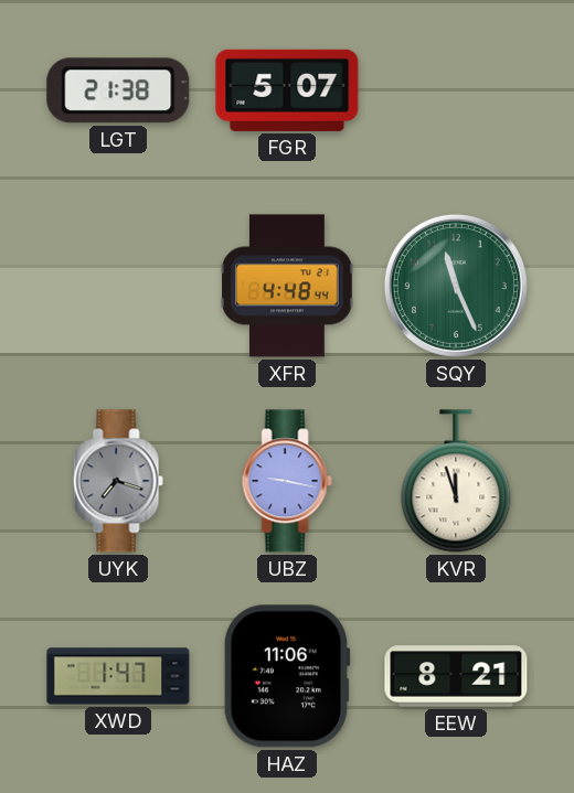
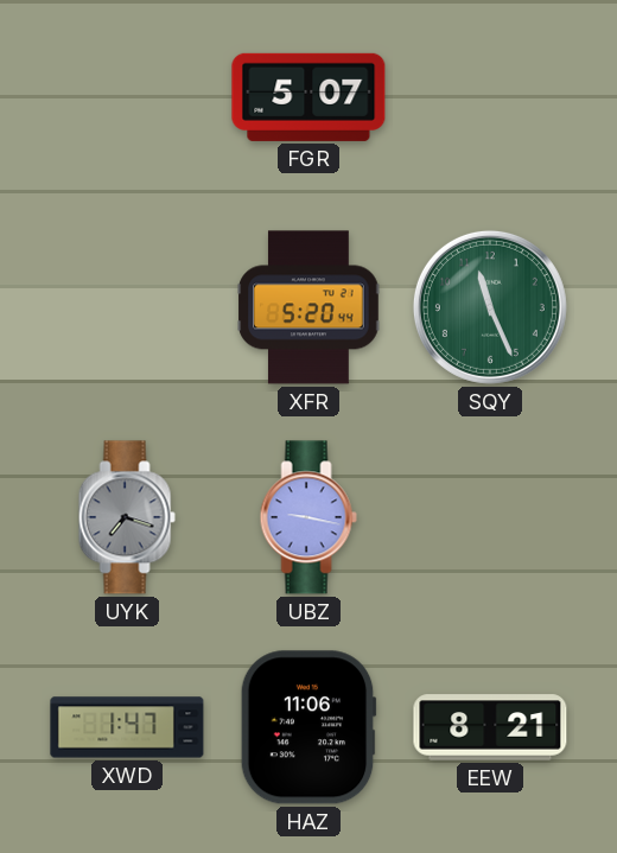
LGT: 21:38 -> none (118, 90)
XFR: 4:48 -> 5:20 (308, 307)
KVR: 11:57 -> none (456, 481)
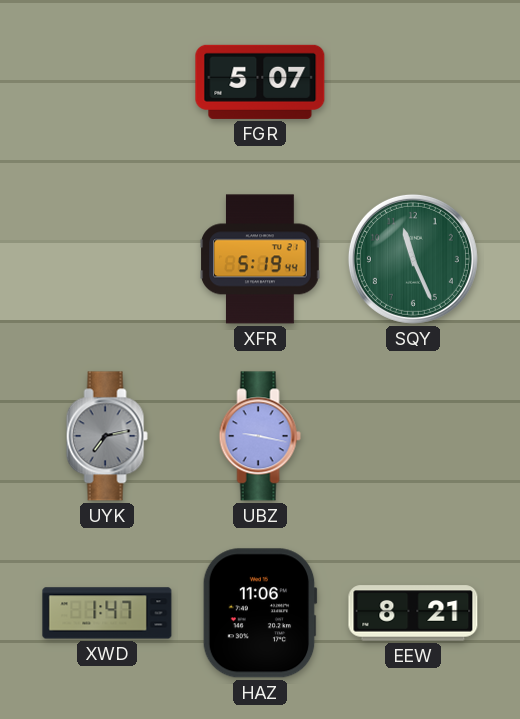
XFR: 5:20 -> 5:19 (260, 259)
UYK: 7:18 -> 7:13 (107, 436)
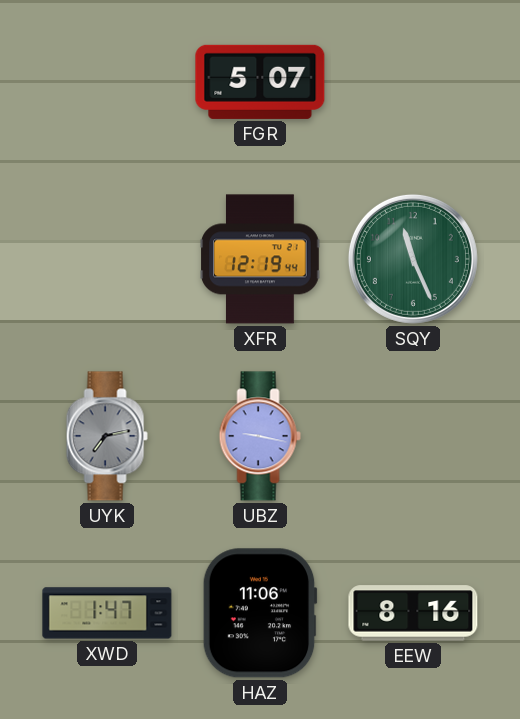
XFR: 5:19 -> 12:19 (260, 259)
EEW: 8:21 -> 8:16 (413, 613)
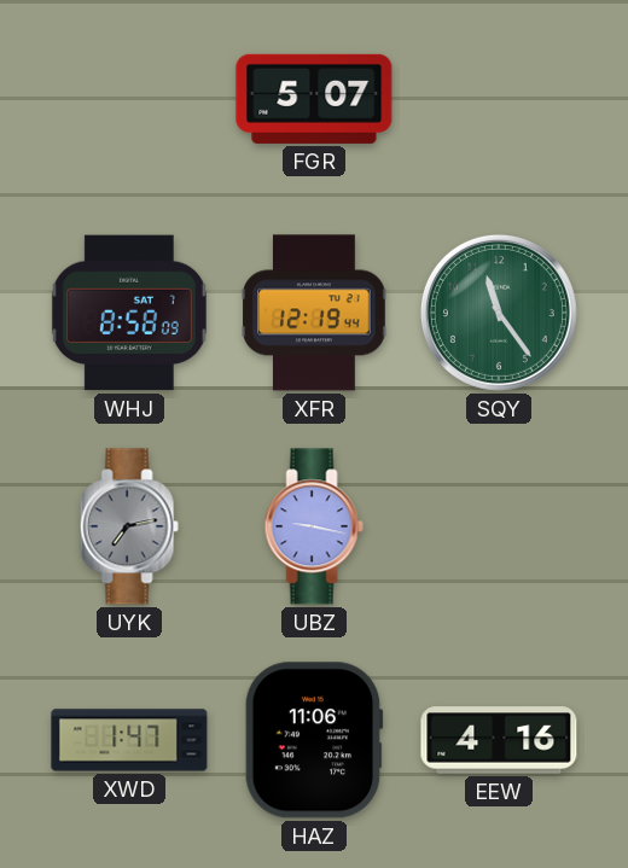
WHJ: none -> 8:58 (129, 313)
SQY: 11:26 -> 11:24 (499, 313)
EEW: 8:16 -> 4:16 (499, 740)
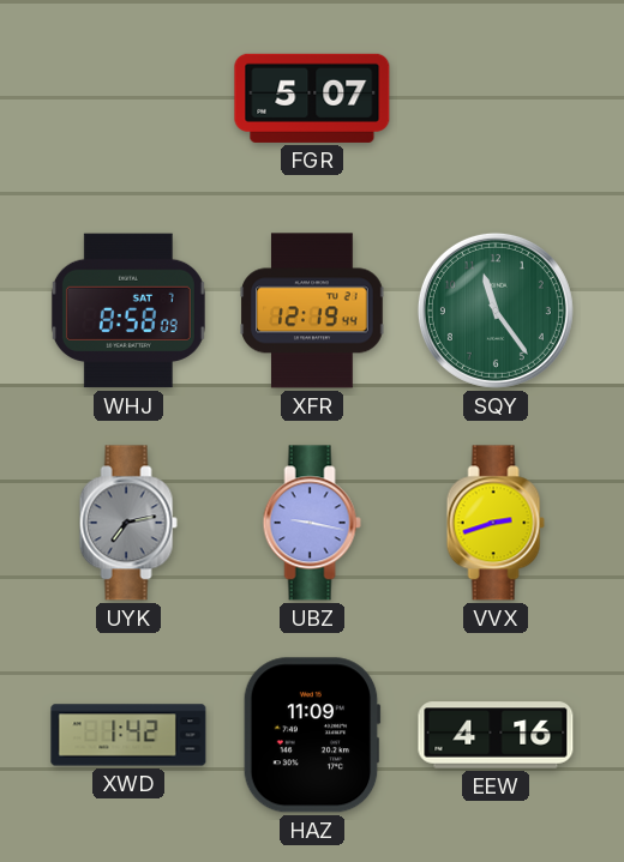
VVX: none -> 2:42 (496, 523)
XWD: 1:47 -> 1:42 (128, 735)
HAZ: 11:06 -> 11:09 (312, 735)
